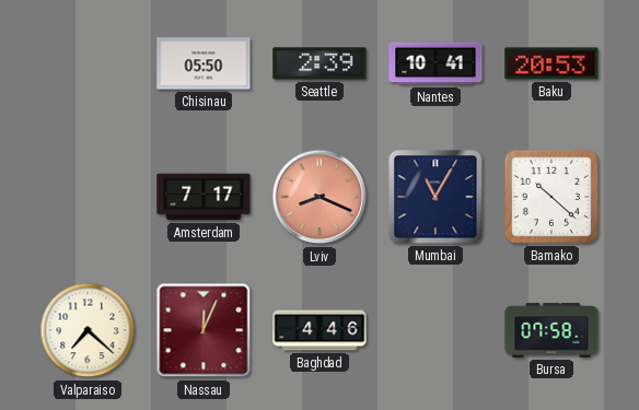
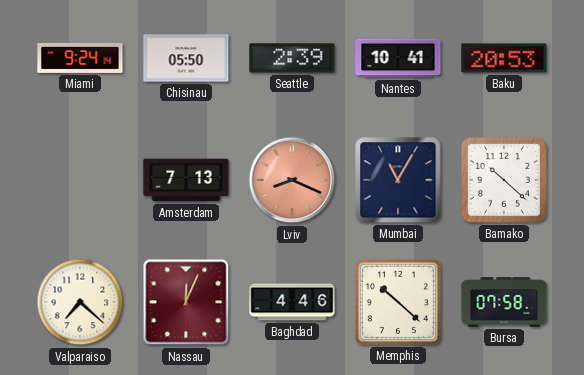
Miami: none -> 9:24 (80, 58)
Amsterdam: 7:17 -> 7:13 (186, 180)
Memphis: none -> 10:22 (398, 302)
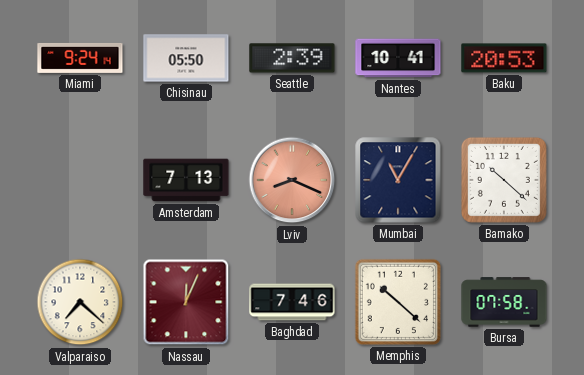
Baghdad: 4:46 -> 7:46 (292, 302)
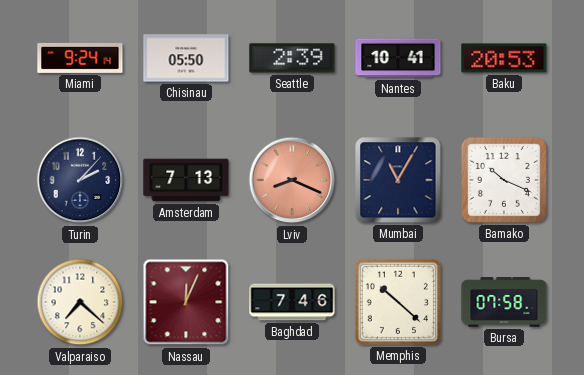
Turin: none -> 2:07 (80, 180)
Bamako: 10:22 -> 10:19 (504, 180)
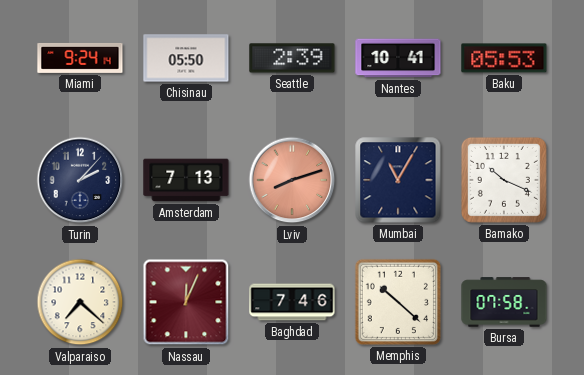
Baku: 20:53 -> 05:53 (504, 58)
Lviv: 8:19 -> 8:12 (292, 180)
